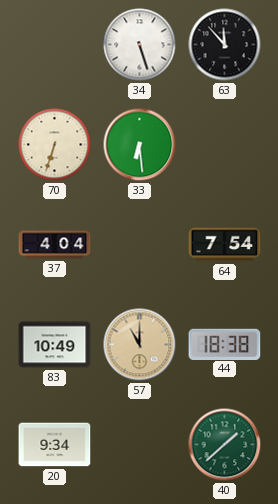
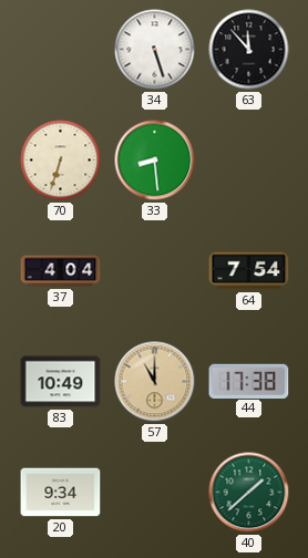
33: 6:29 -> 8:29 (155, 161)
44: 18:38 -> 17:38 (249, 381)
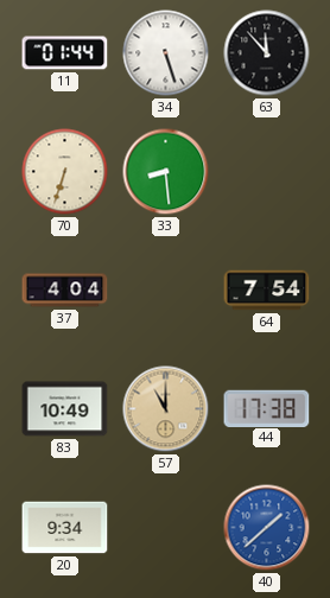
11: none -> 01:44 (65, 53)
40 dial: green -> blue (267, 528)
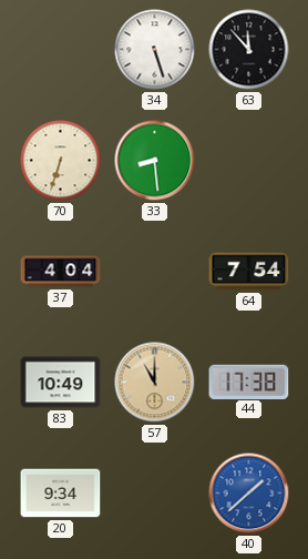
11: 01:44 -> none (65, 53)
